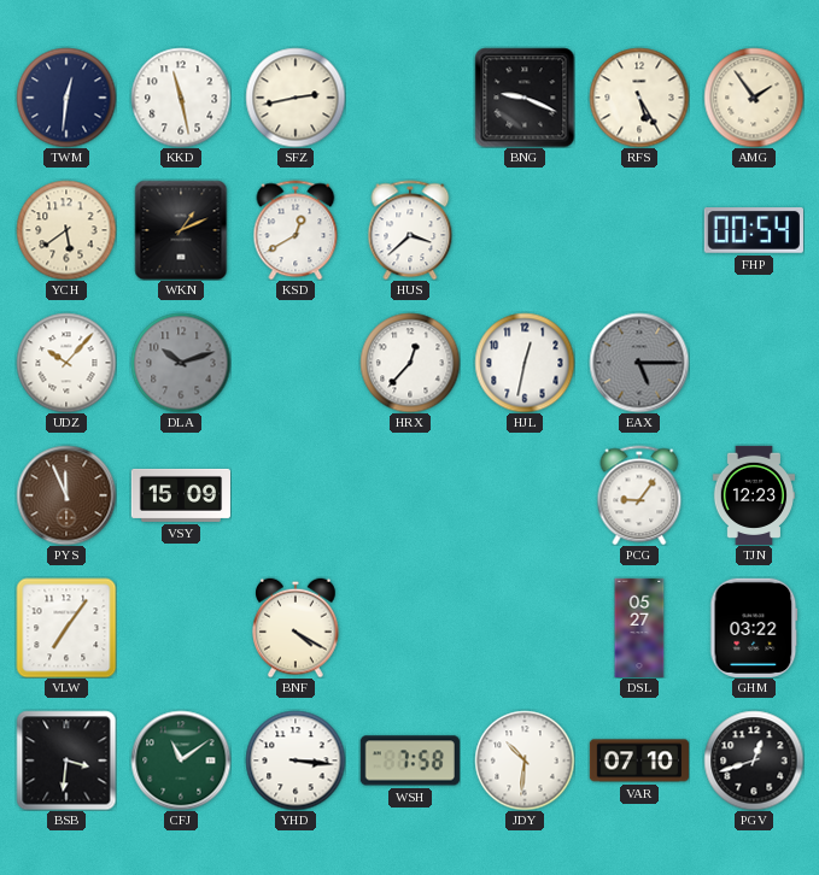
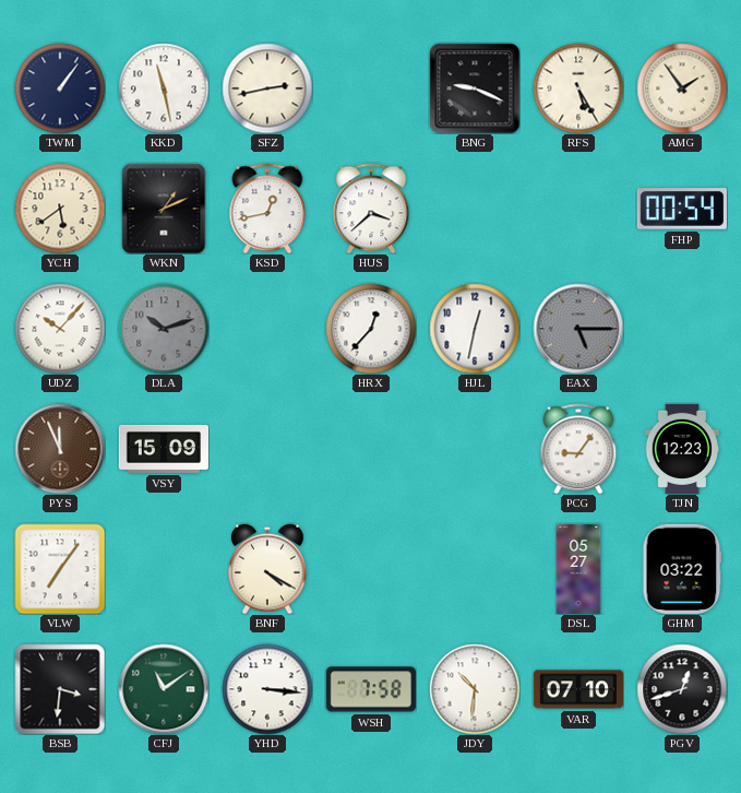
TWM: 12:31 -> 1:06 (60, 88)
KSD: 12:40 -> 12:43 (267, 209)
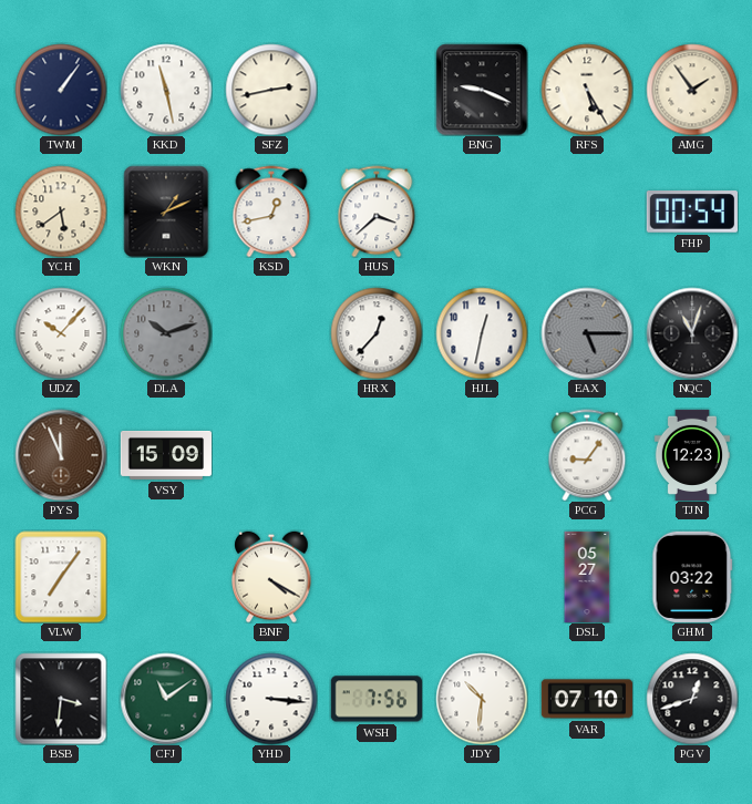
NQC: none -> 11:03 (692, 333)
WSH: 7:58 -> 7:56 (377, 699)
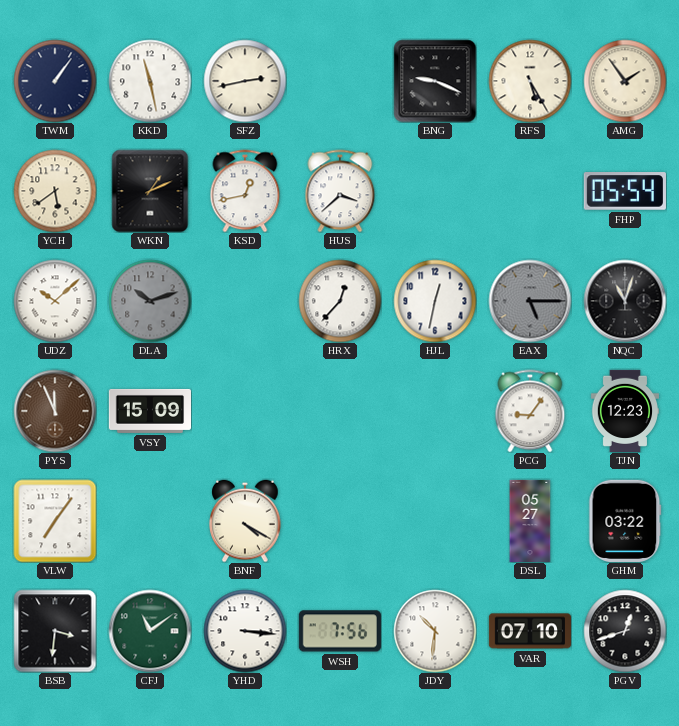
FHP: 00:54 -> 05:54 (625, 191)
UDZ: 10:07 -> 10:08 (55, 301)
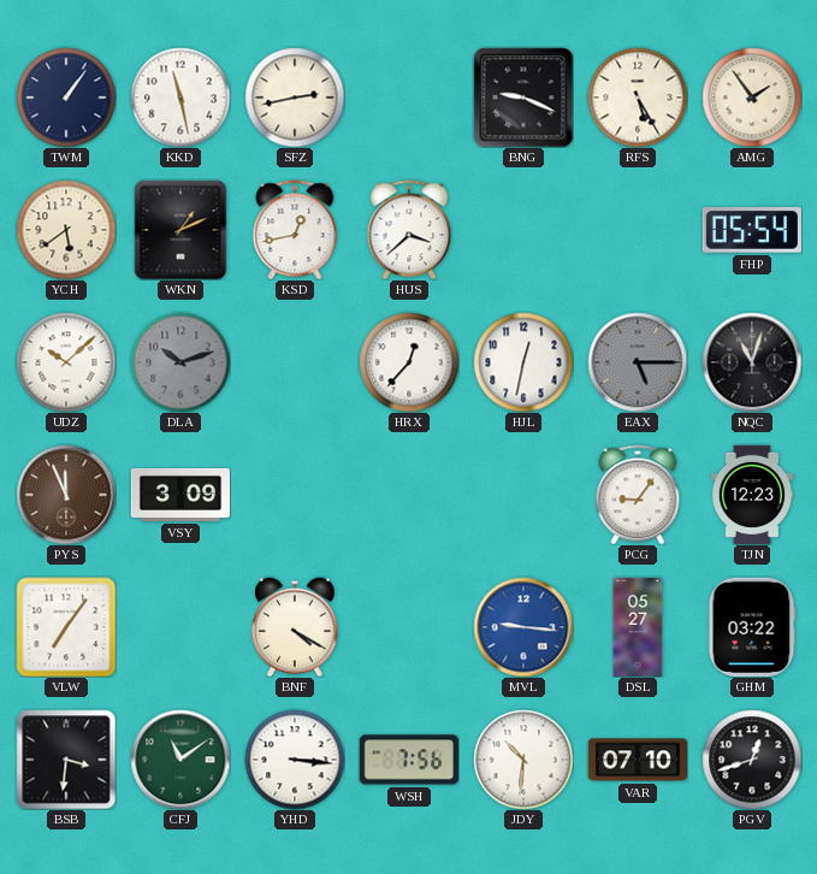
VSY: 15:09 -> 3:09 (179, 495)
MVL: none -> 9:16 (523, 627)
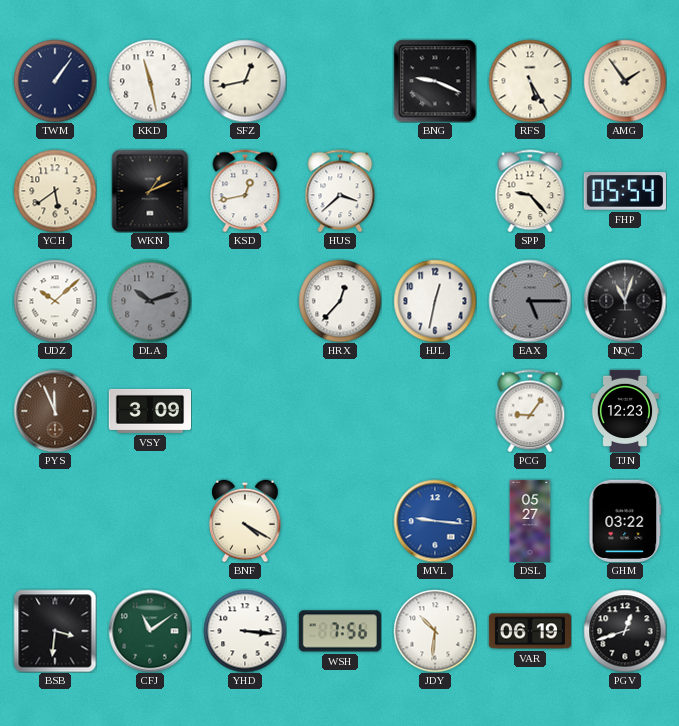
SFZ: 2:43 -> 12:43 (245, 81)
SPP: none -> 9:23 (530, 191)
VLW: 7:06 -> none (66, 627)
VAR: 07:10 -> 06:19 (529, 631)
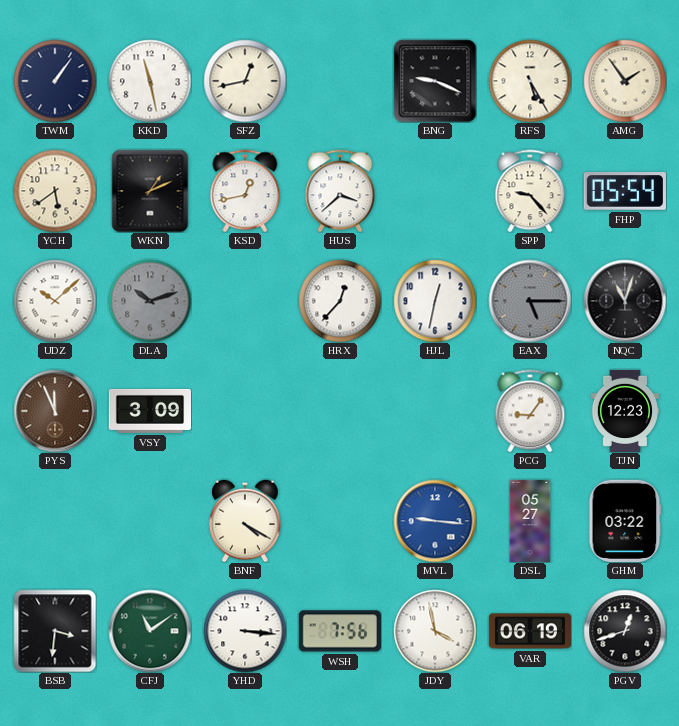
JDY: 10:31 -> 3:58 (435, 631)
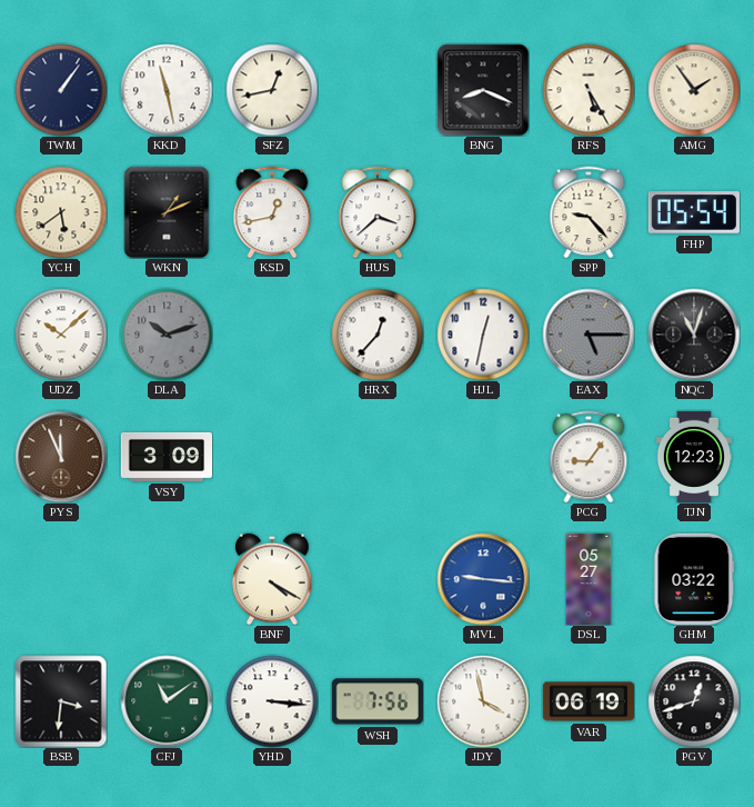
BNG: 9:19 -> 8:19 (483, 90)
